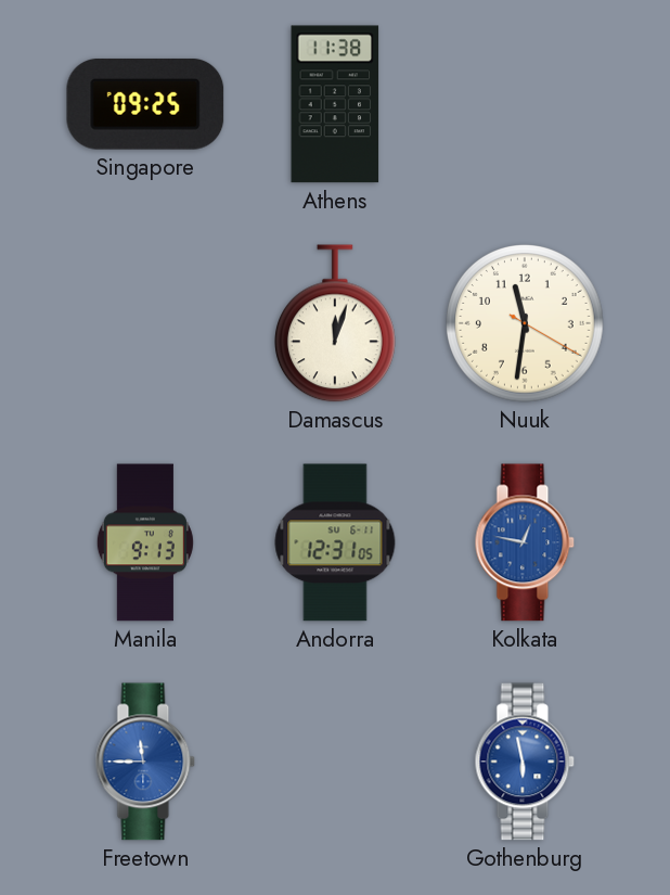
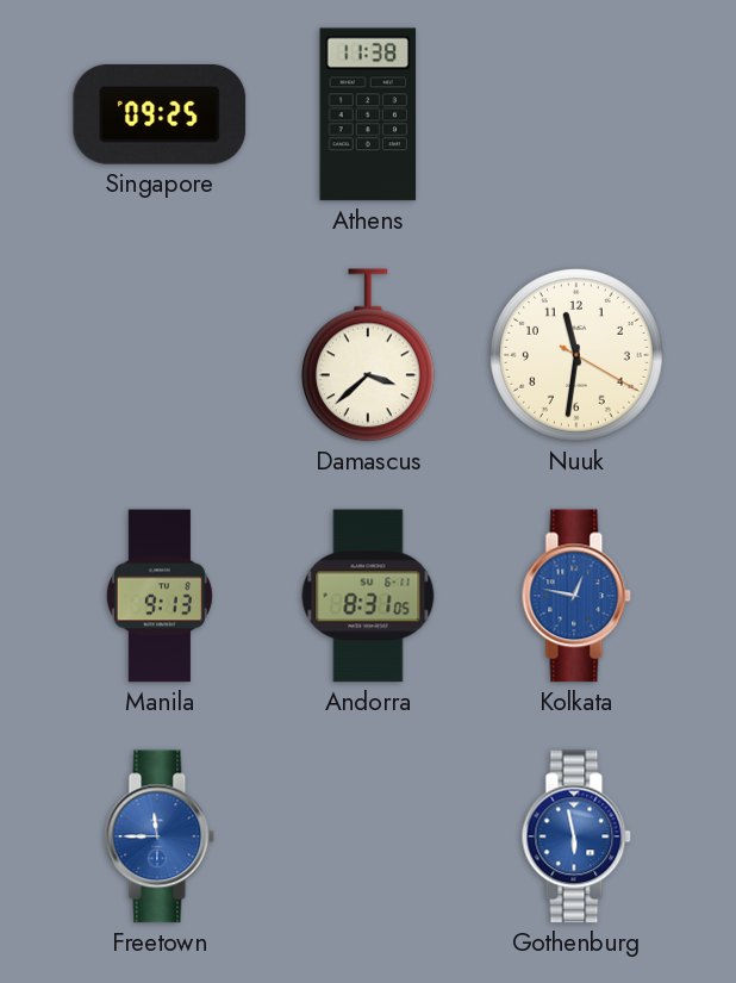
Damascus: 12:03 -> 3:38 (368, 355)
Andorra: 12:31 -> 8:31 (368, 596)
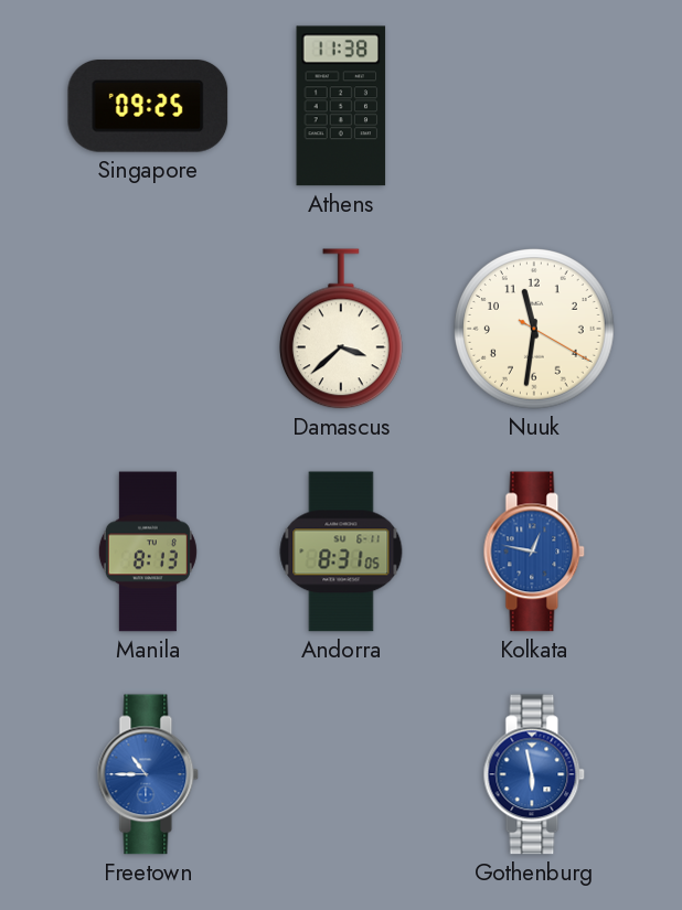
Manila: 9:13 -> 8:13 (148, 552)
Freetown: 11:45 -> 10:45 (148, 774)
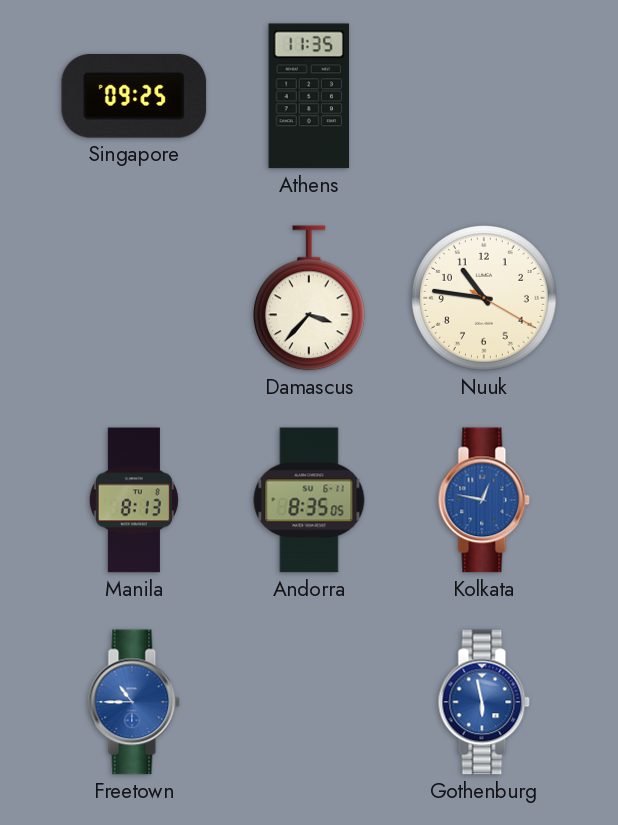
Athens: 11:38 -> 11:35 (309, 96)
Damascus: 3:38 -> 3:37 (309, 298)
Nuuk: 11:31 -> 10:46 (485, 299)
Andorra: 8:31 -> 8:35 (309, 500)
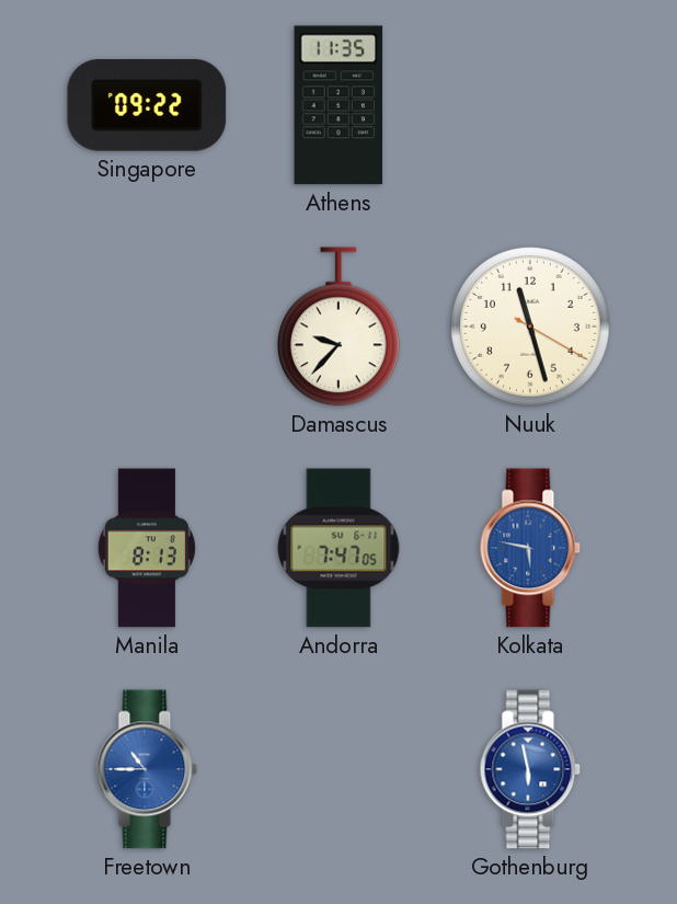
Singapore: 09:25 -> 09:22 (147, 105)
Damascus: 3:37 -> 9:37 (338, 327)
Nuuk: 10:46 -> 11:27 (531, 328)
Andorra: 8:35 -> 7:47 (338, 548)
Kolkata: 12:47 -> 5:47 (530, 548)
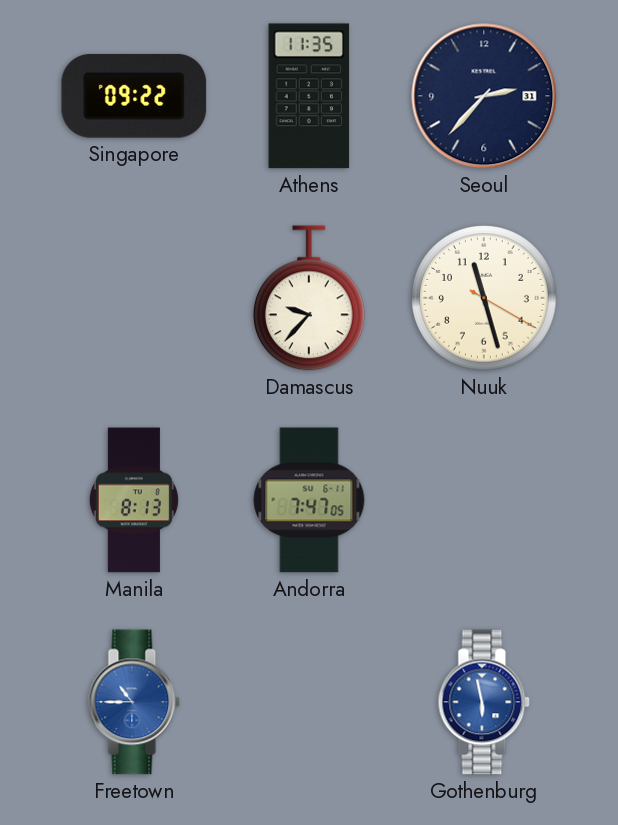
Seoul: none -> 2:37 (484, 96)
Kolkata: 5:47 -> none (530, 548)
